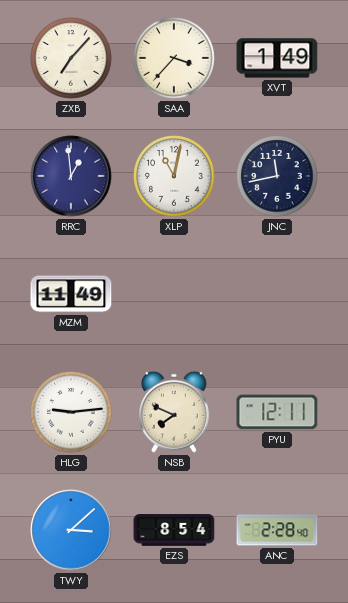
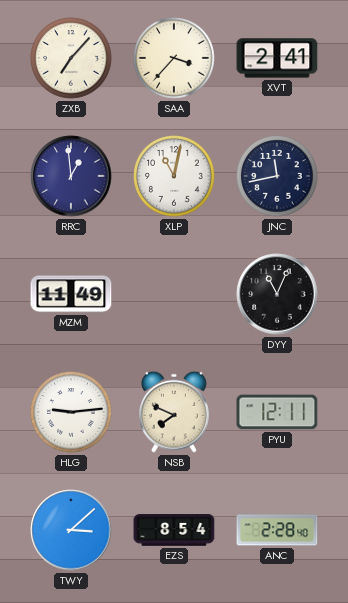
XVT: 1:49 -> 2:41 (277, 58)
DYY: none -> 11:04 (277, 294)
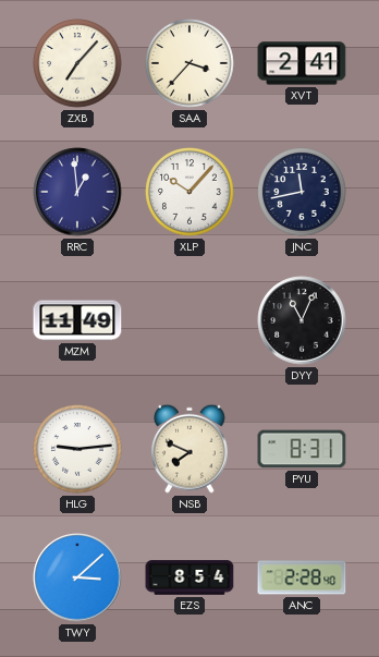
XLP: 11:02 -> 10:07 (189, 192)
PYU: 12:11 -> 8:31 (302, 449)
